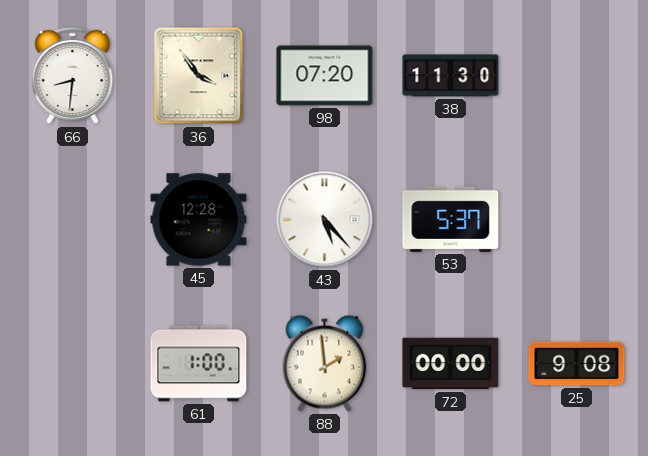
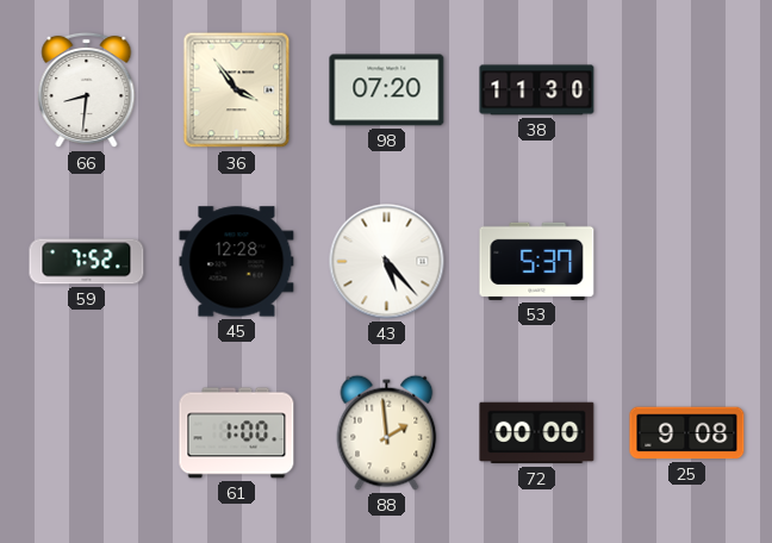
59: none -> 7:52 (87, 262)
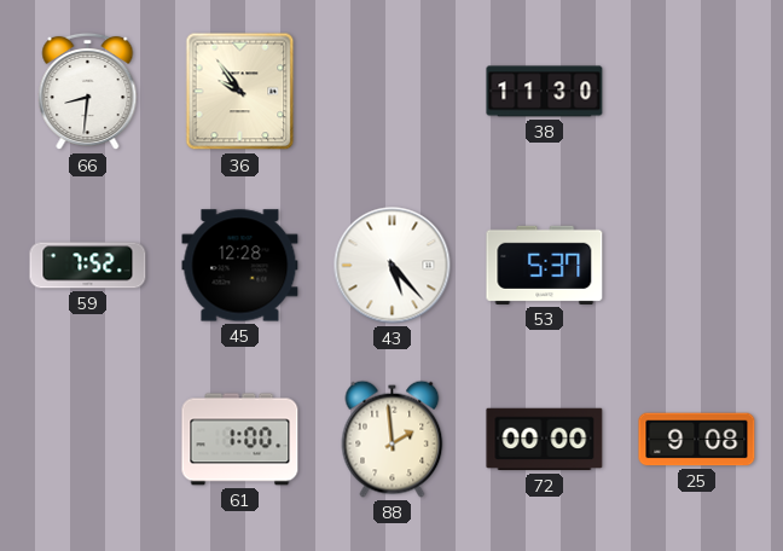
36: 3:54 -> 9:54 (240, 92)
98: 07:20 -> none (387, 90)
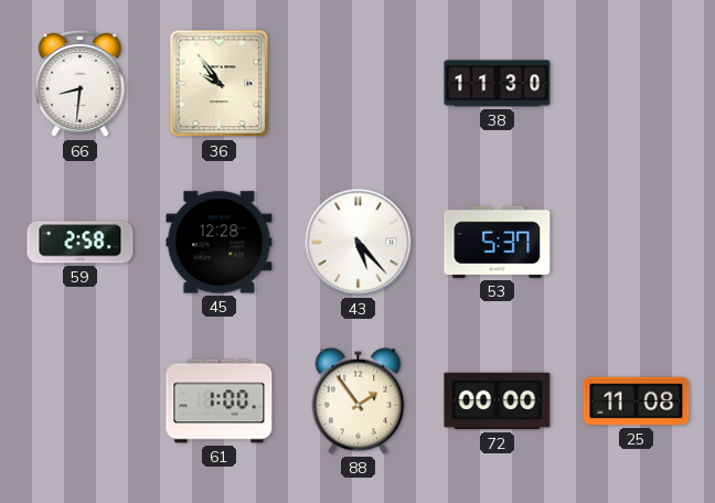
59: 7:52 -> 2:58 (81, 243)
88: 1:59 -> 1:54 (359, 400)
25: 9:08 -> 11:08 (637, 402)
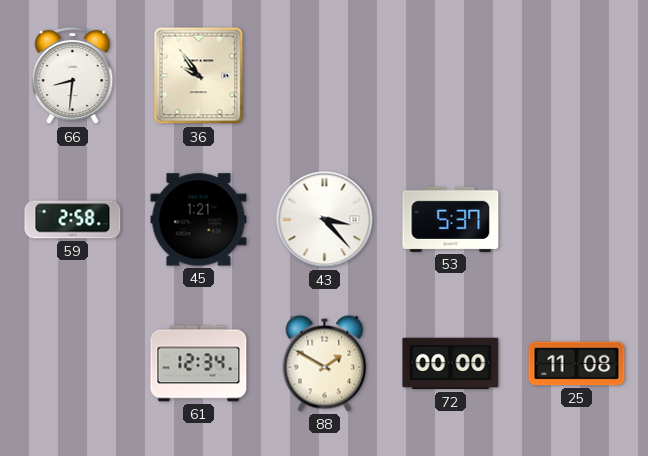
38: 11:30 -> none (498, 84)
45: 12:28 -> 1:21 (199, 220)
43: 5:23 -> 3:23 (325, 220)
61: 1:00 -> 12:34 (199, 364)
88: 1:54 -> 1:50 (325, 363)
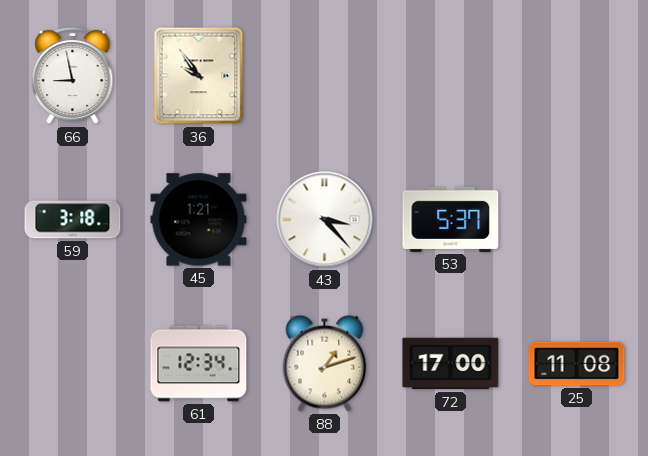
66: 8:31 -> 8:58 (73, 76)
59: 2:58 -> 3:18 (73, 220)
88: 1:50 -> 1:12 (325, 363)
72: 00:00 -> 17:00 (451, 364)
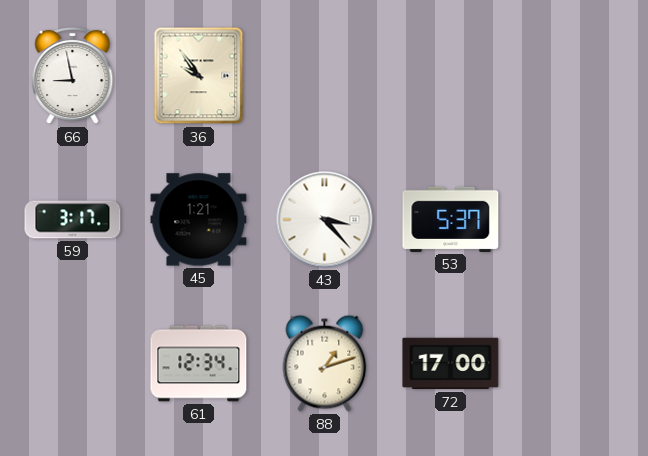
59: 3:18 -> 3:17 (73, 220)
25: 11:08 -> none (577, 364)
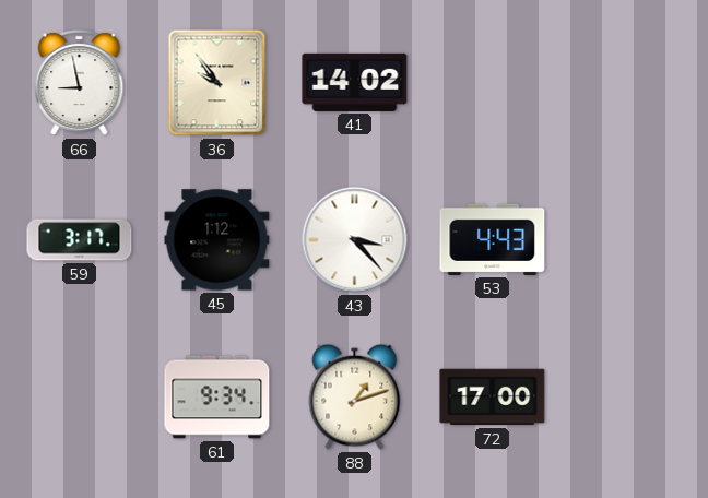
41: none -> 14:02 (355, 82)
45: 1:21 -> 1:12 (217, 240)
53: 5:37 -> 4:43 (493, 239)
61: 12:34 -> 9:34 (217, 398)
